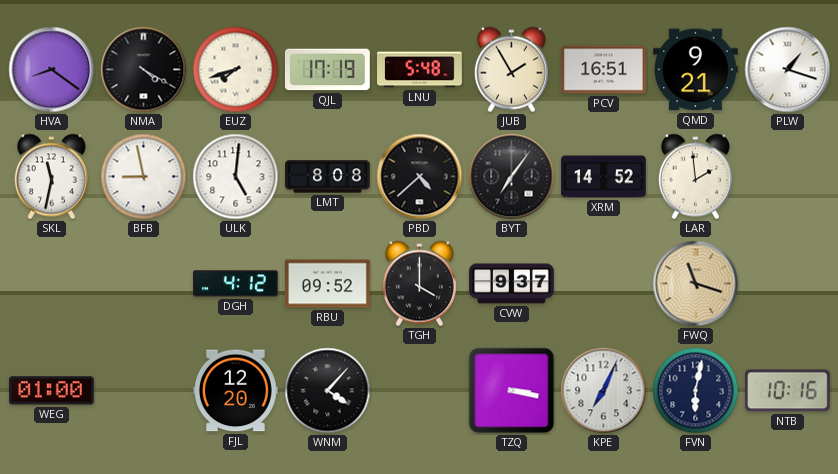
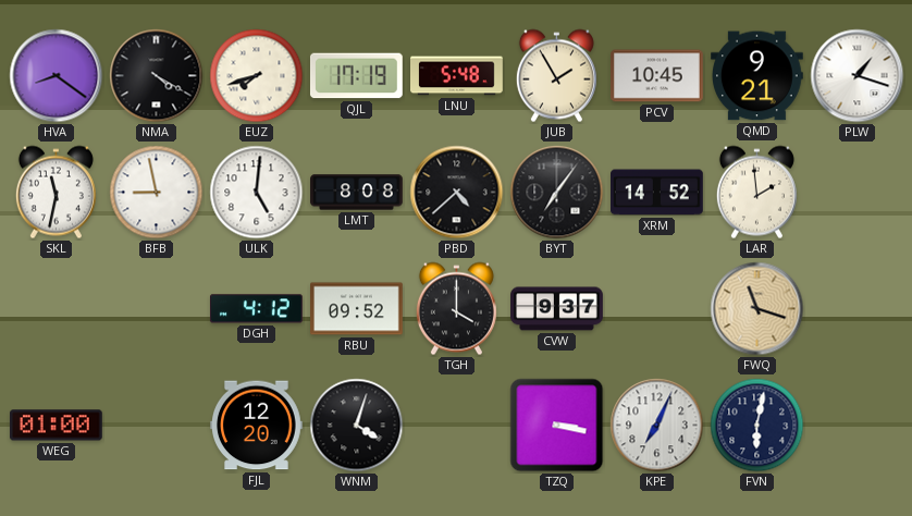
PCV: 16:51 -> 10:45 (657, 76)
WNM: 4:07 -> 4:03 (357, 426)
NTB: 10:16 -> none (787, 391)
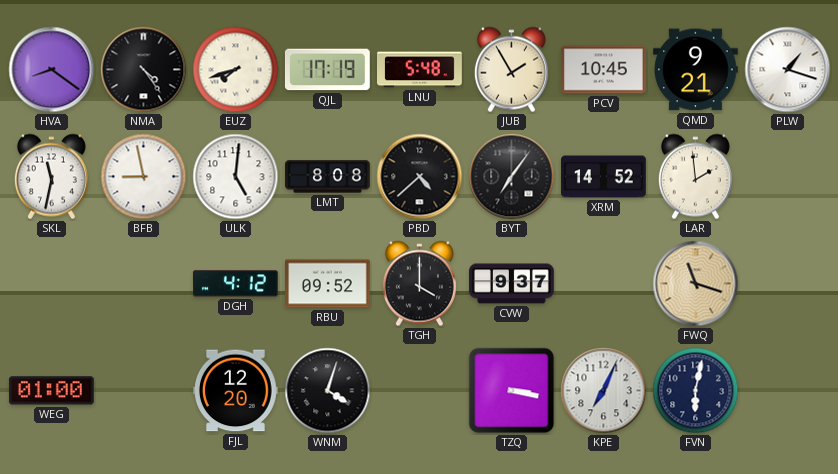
NMA: 4:20 -> 4:24 (144, 70)
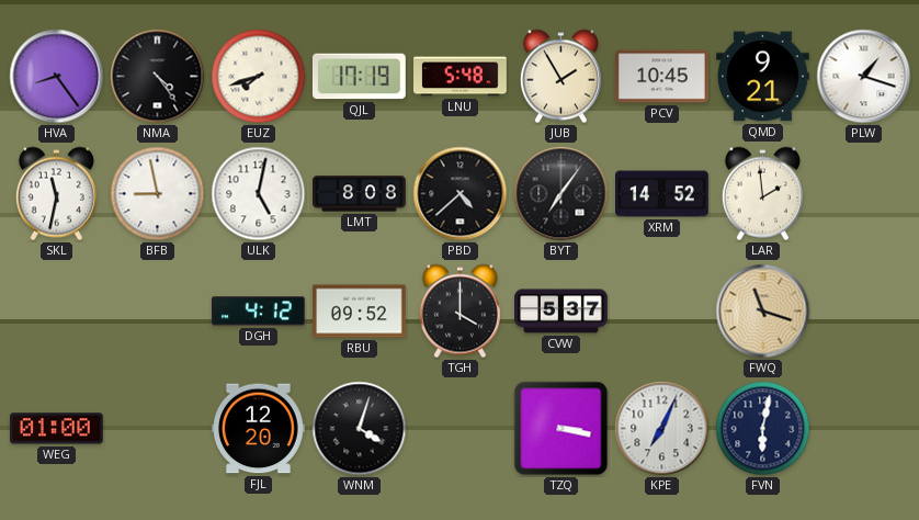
HVA: 8:21 -> 8:24 (57, 77)
ULK: 5:01 -> 5:02 (259, 194)
CVW: 9:37 -> 5:37 (561, 312)
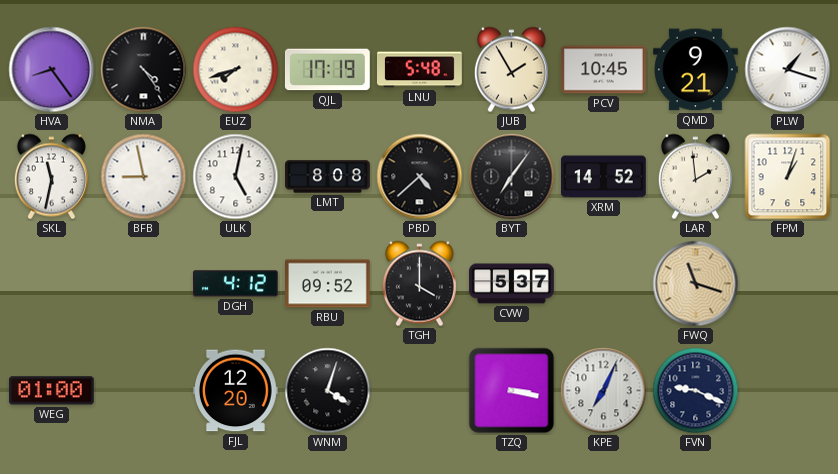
FPM: none -> 1:03 (788, 177)
FVN: 6:02 -> 9:19 (696, 391)
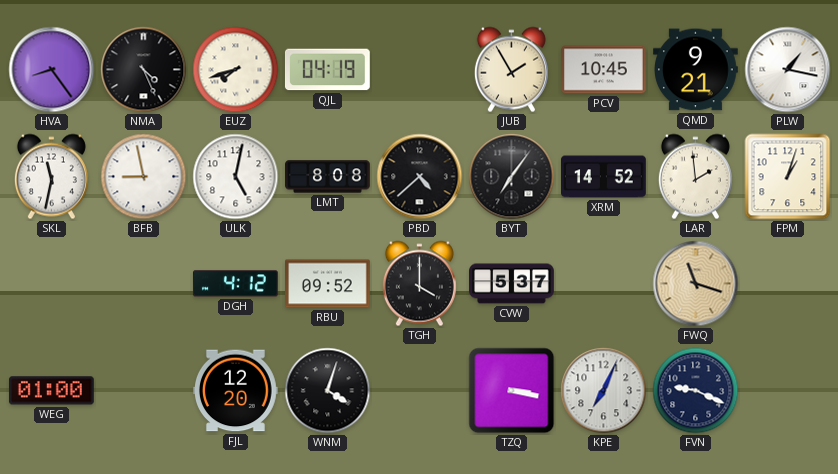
NMA: 4:24 -> 4:26 (144, 70)
QJL: 17:19 -> 04:19 (327, 70)
LNU: 5:48 -> none (420, 70)
PLW: 1:18 -> 1:17 (788, 70)
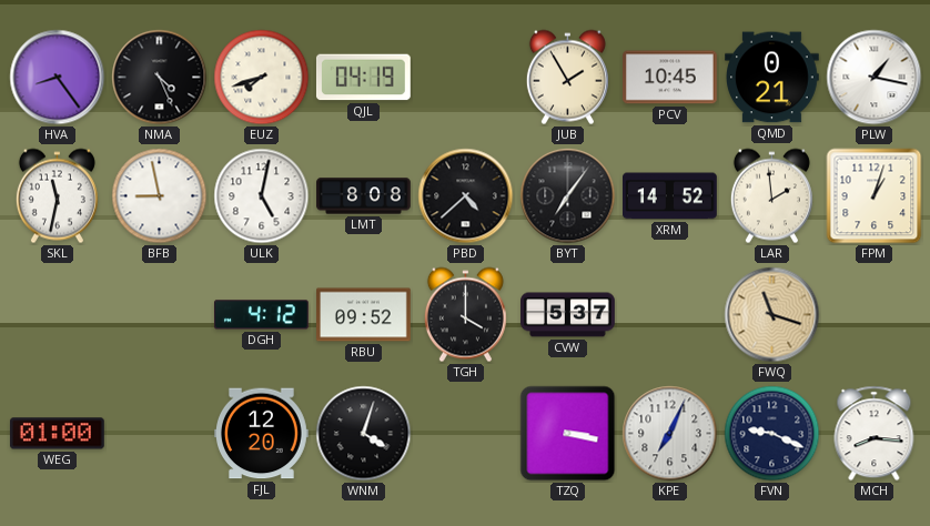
QMD: 9:21 -> 0:21 (772, 78)
MCH: none -> 8:16 (875, 434)
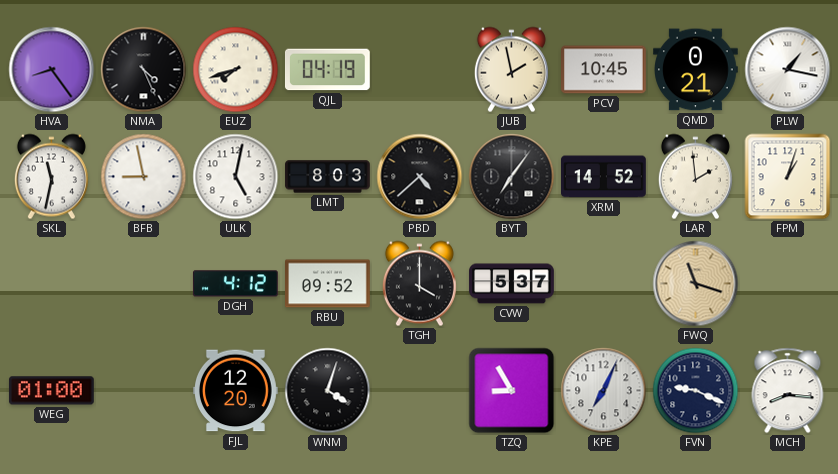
JUB: 1:55 -> 1:58 (511, 70)
LMT: 8:08 -> 8:03 (328, 177)
TZQ: 3:17 -> 8:55 (512, 391)
